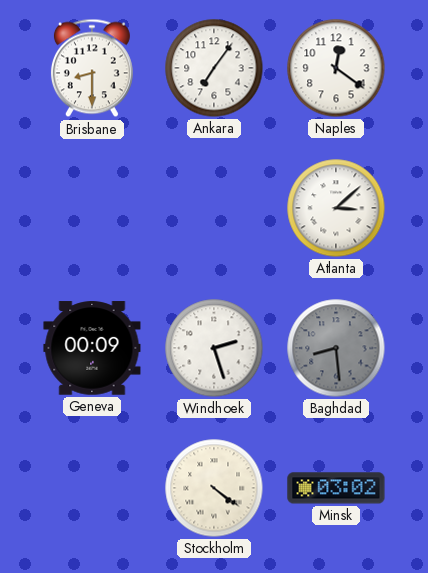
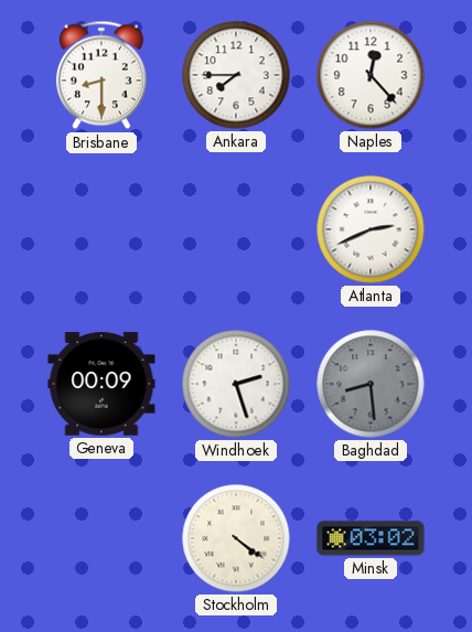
Ankara: 7:06 -> 7:45 (236, 75)
Naples: 12:21 -> 12:23 (371, 75)
Atlanta: 3:08 -> 2:41 (371, 229)
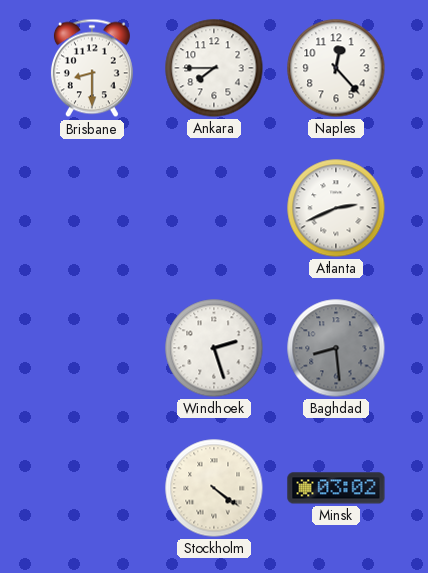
Geneva: 00:09 -> none (101, 384)
